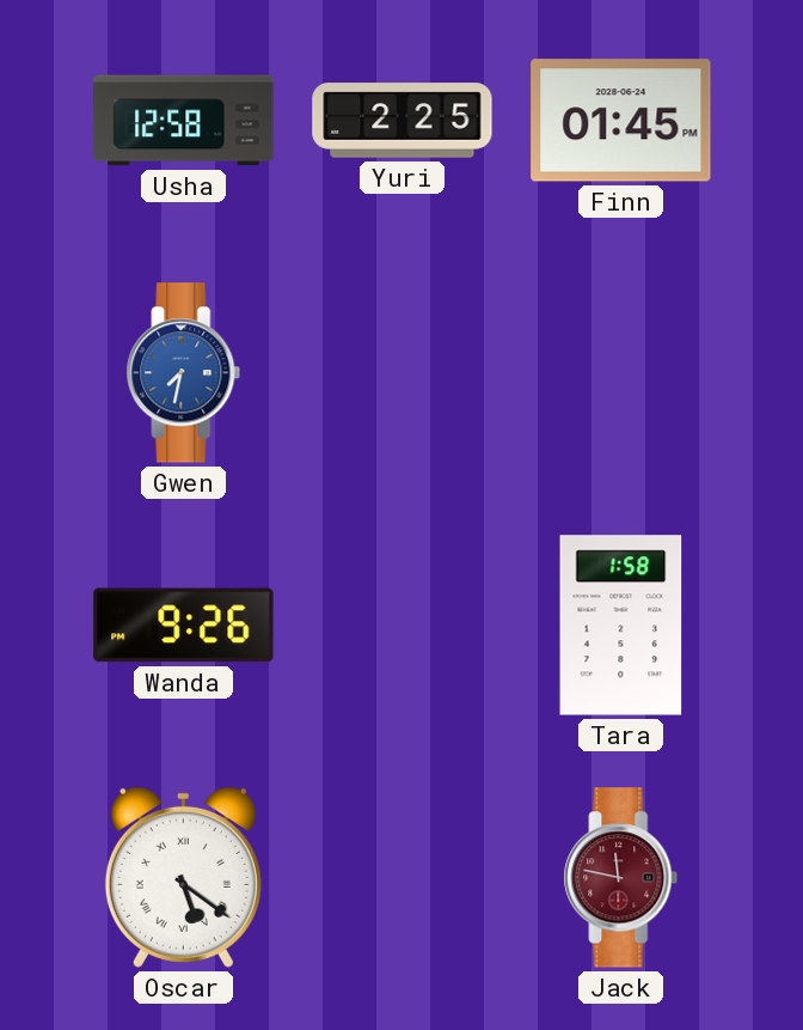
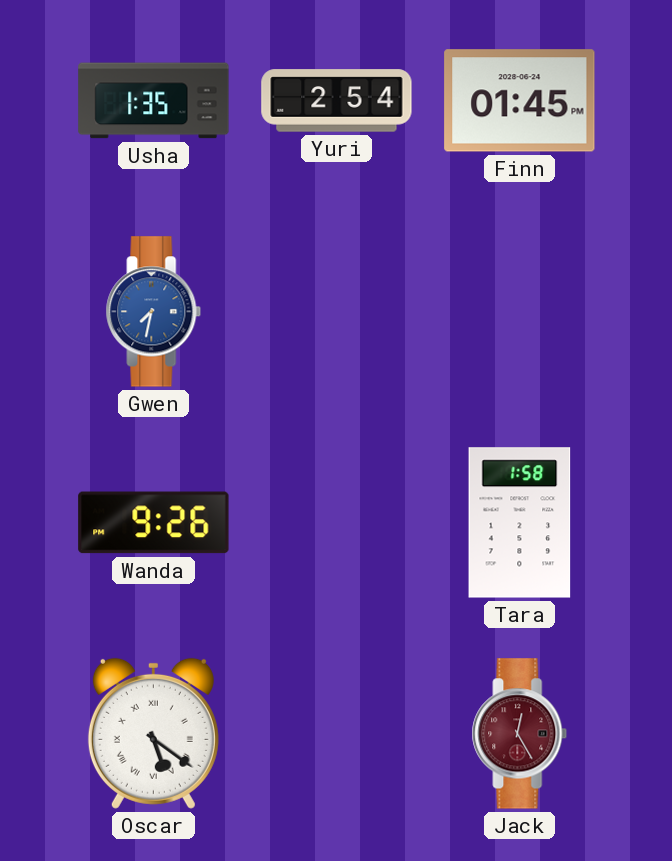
Usha: 12:58 -> 1:35 (154, 101)
Yuri: 2:25 -> 2:54 (337, 101)
Jack: 11:47 -> 12:25 (520, 734)
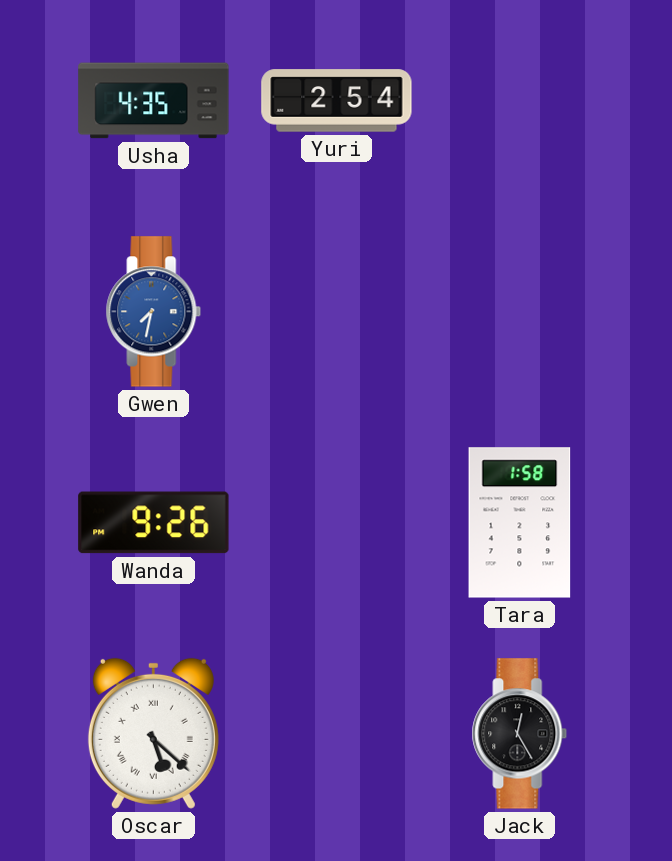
Usha: 1:35 -> 4:35 (154, 101)
Finn: 01:45 -> none (520, 101)
Oscar: 5:21 -> 5:22 (153, 733)
Jack dial: burgundy -> black (520, 734)
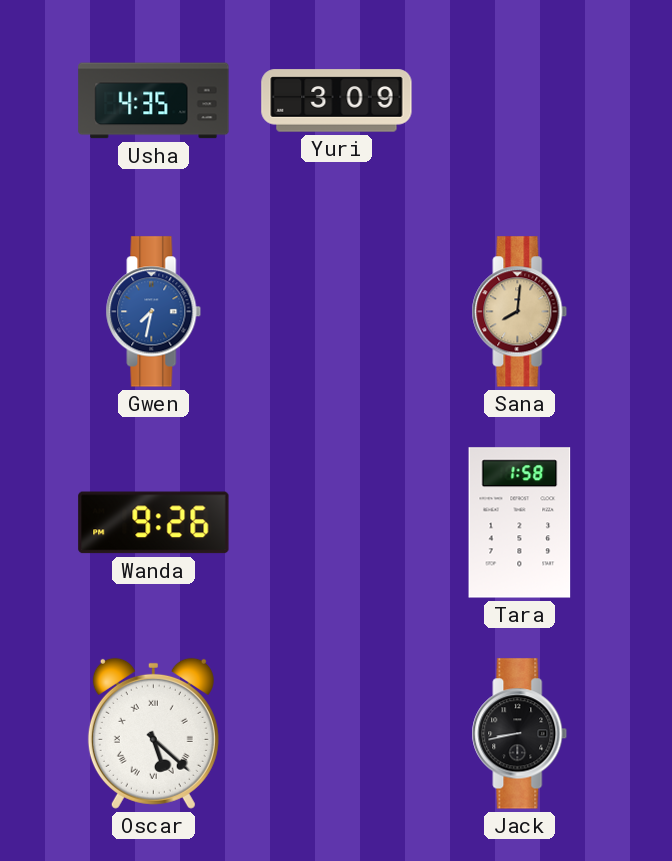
Yuri: 2:54 -> 3:09 (337, 101)
Sana: none -> 8:01 (520, 312)
Jack: 12:25 -> 8:43 (520, 734)
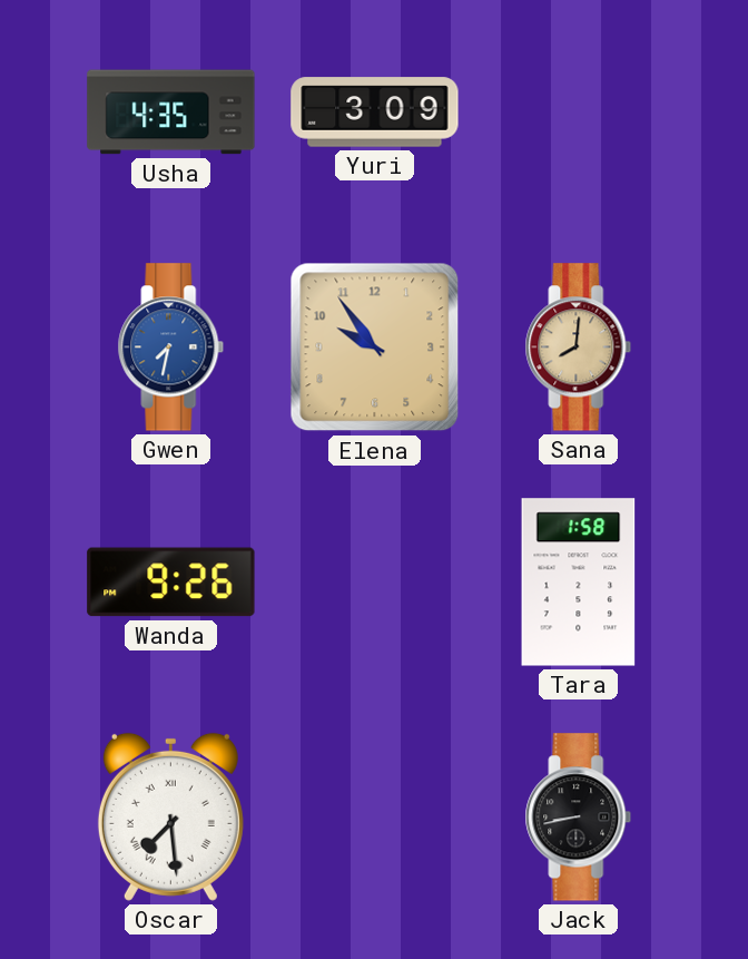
Elena: none -> 9:54 (375, 348)
Oscar: 5:22 -> 7:29 (170, 816)
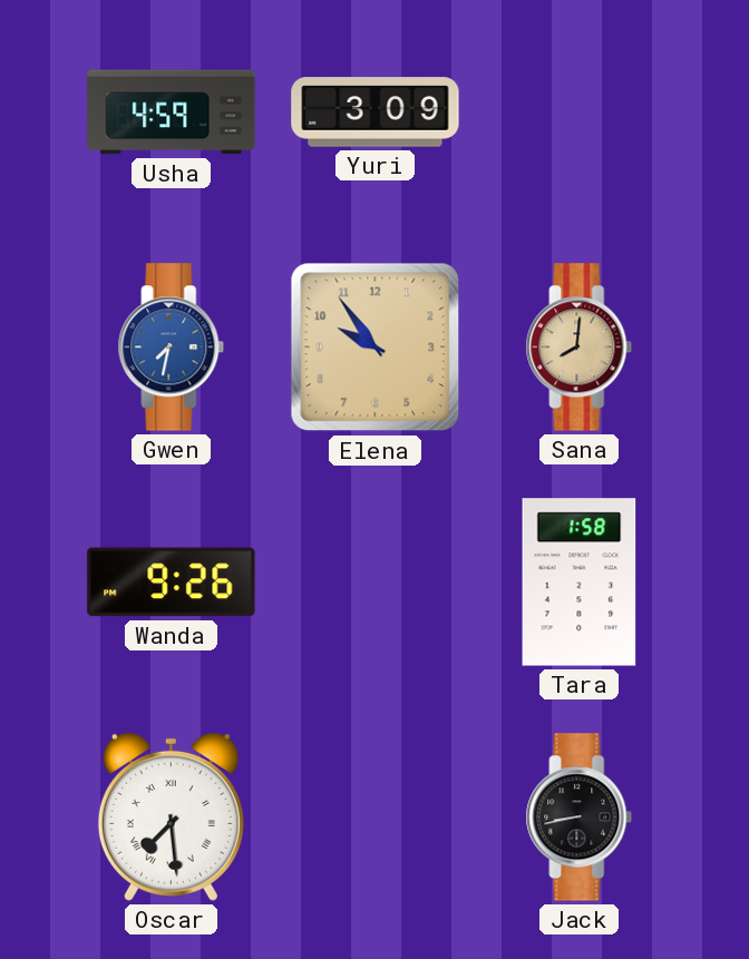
Usha: 4:35 -> 4:59 (172, 112)
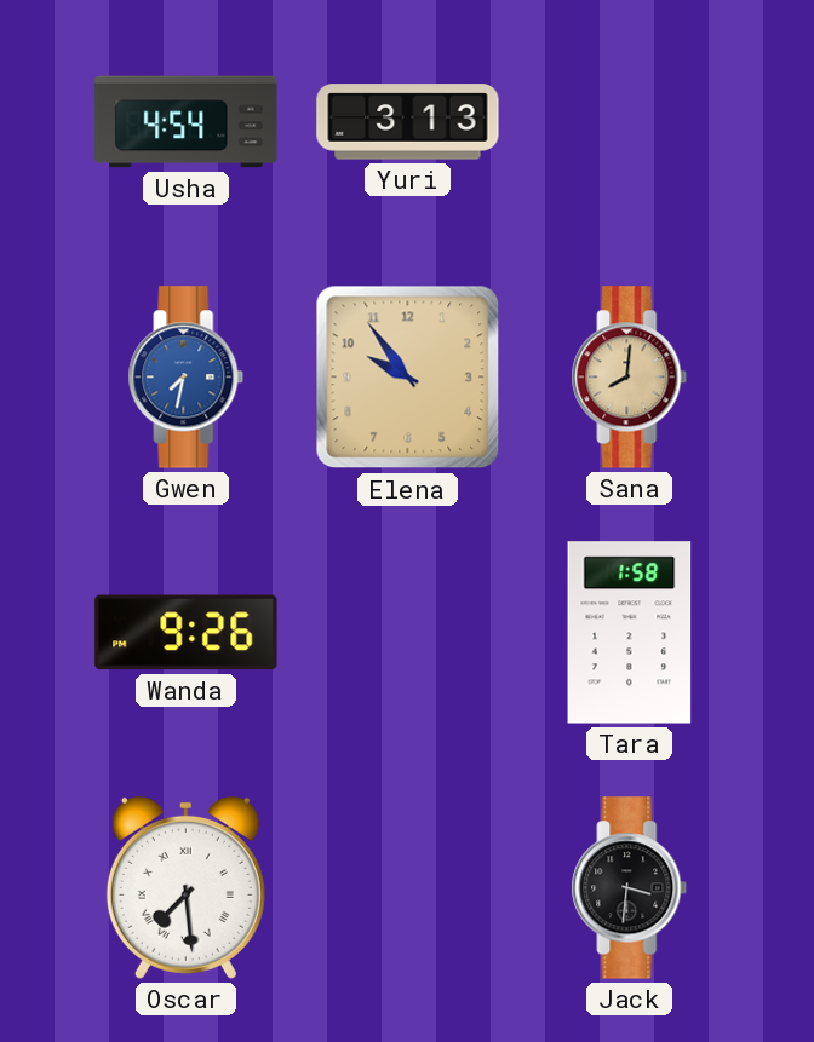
Usha: 4:59 -> 4:54 (187, 122)
Yuri: 3:09 -> 3:13 (408, 122)
Jack: 8:43 -> 3:31 (630, 888)
